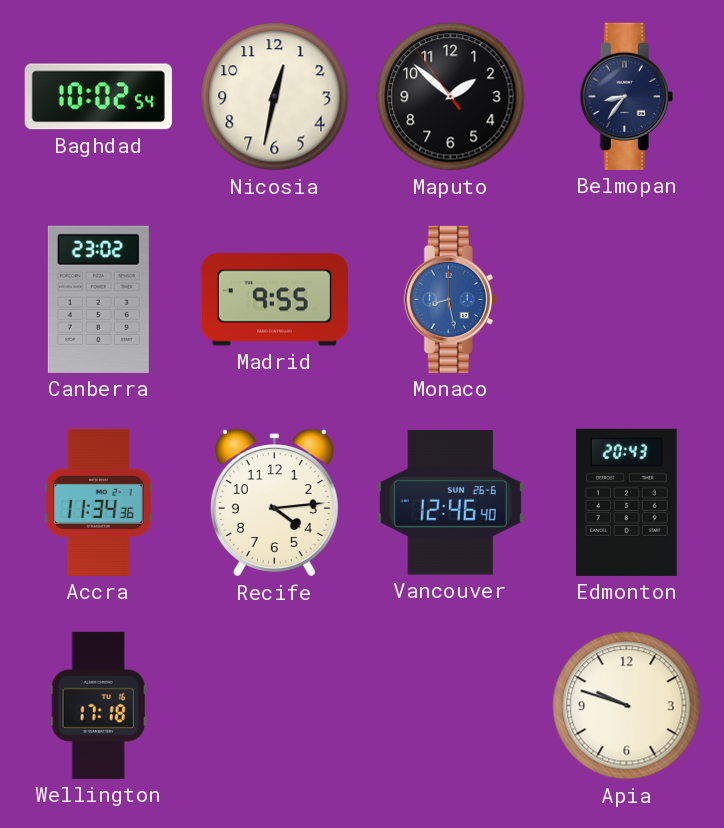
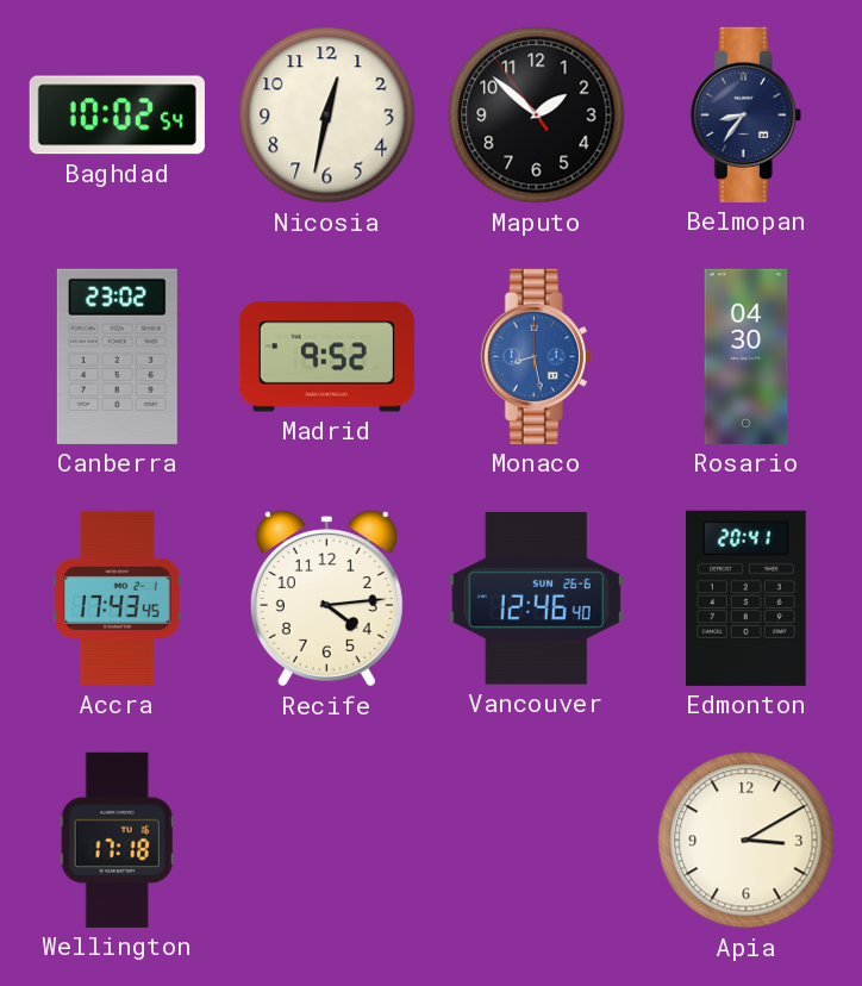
Madrid: 9:55 -> 9:52 (326, 357)
Rosario: none -> 04:30 (747, 356)
Accra: 11:34 -> 17:43 (118, 598)
Edmonton: 20:43 -> 20:41 (745, 598)
Apia: 9:48 -> 3:10 (747, 841)
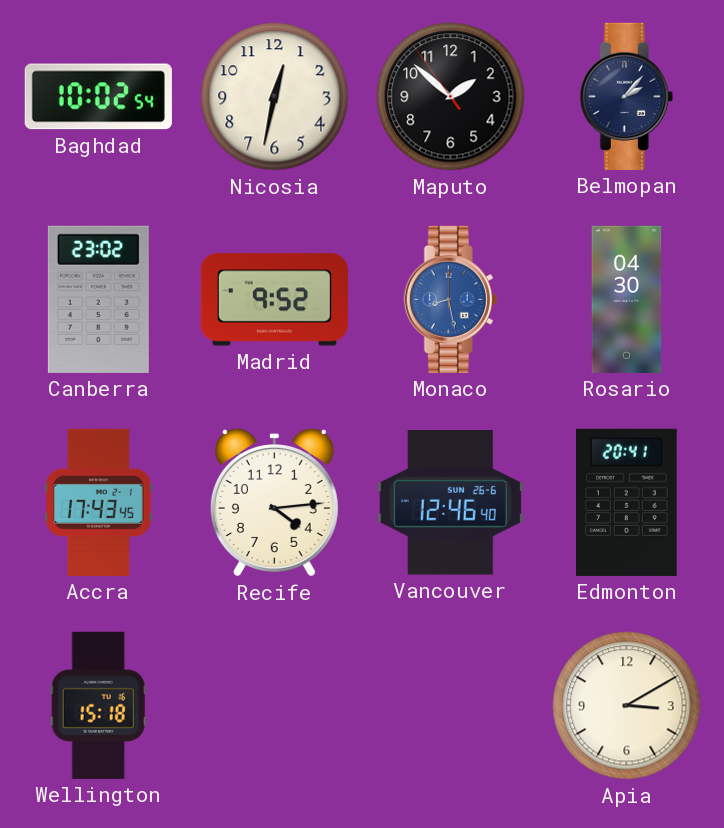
Belmopan: 8:36 -> 2:07 (626, 96)
Wellington: 17:18 -> 15:18 (98, 705)
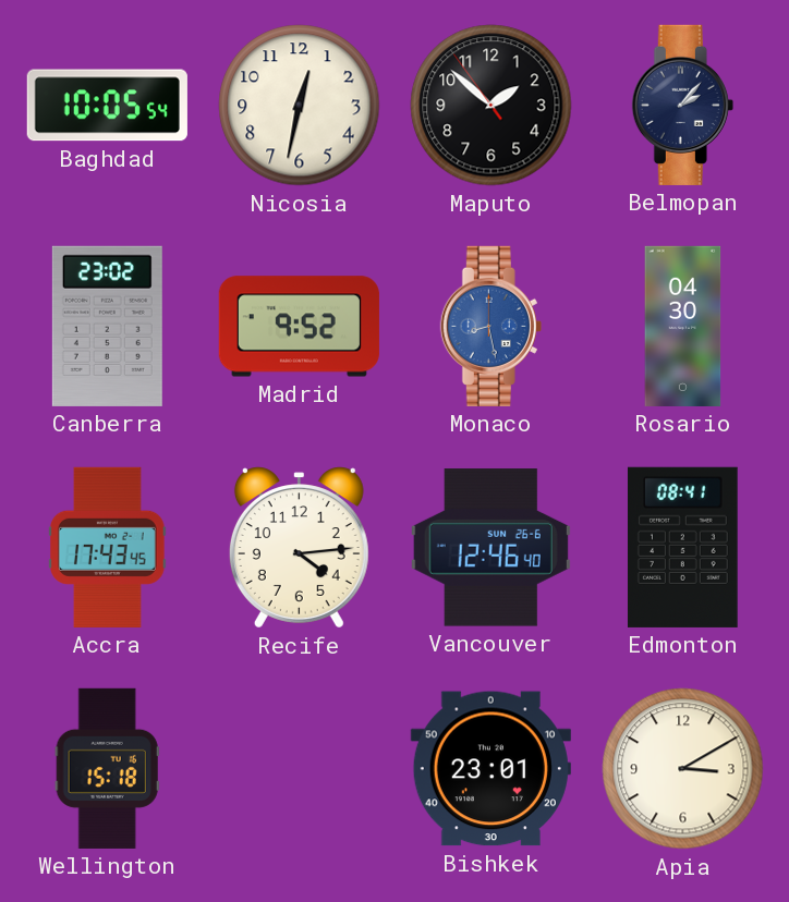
Baghdad: 10:02 -> 10:05 (107, 106)
Edmonton: 20:41 -> 08:41 (682, 547)
Bishkek: none -> 23:01 (490, 769)
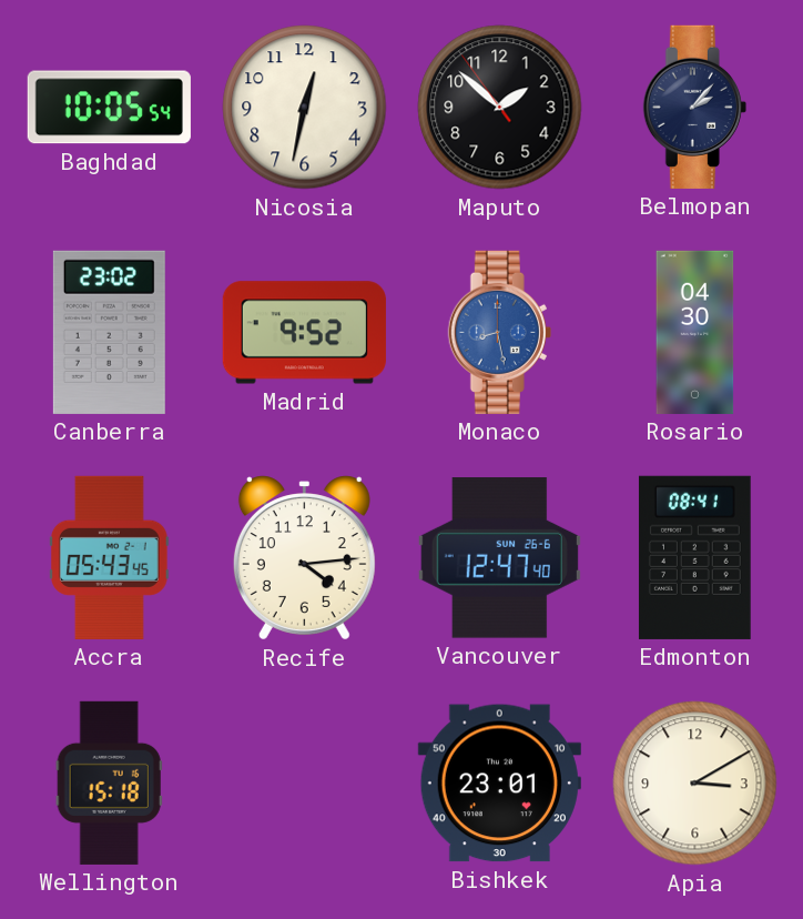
Accra: 17:43 -> 05:43 (110, 557)
Vancouver: 12:46 -> 12:47 (499, 558)
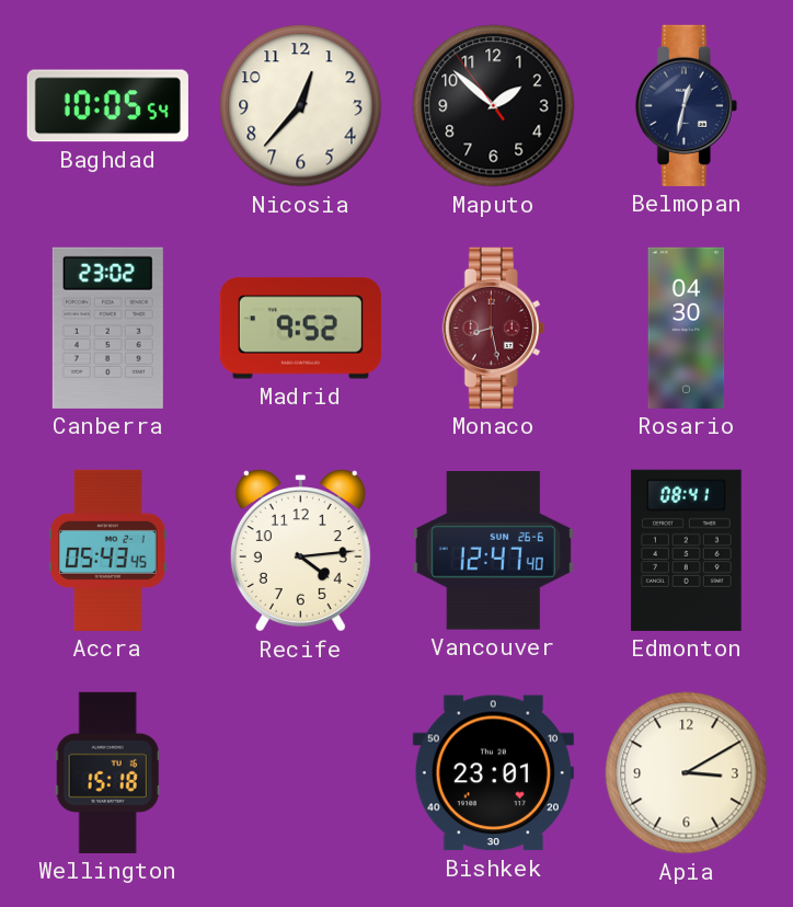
Nicosia: 12:32 -> 12:37 (301, 106)
Belmopan: 2:07 -> 12:32 (686, 105)
Monaco dial: blue -> burgundy (493, 328)
